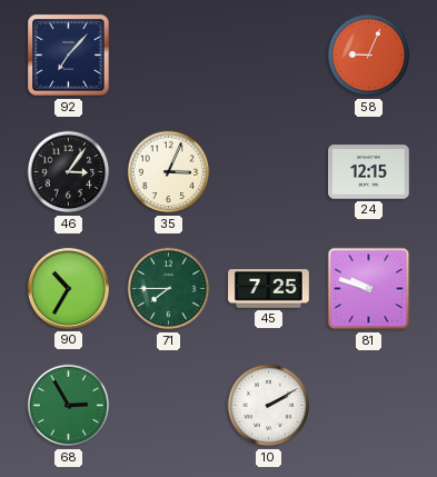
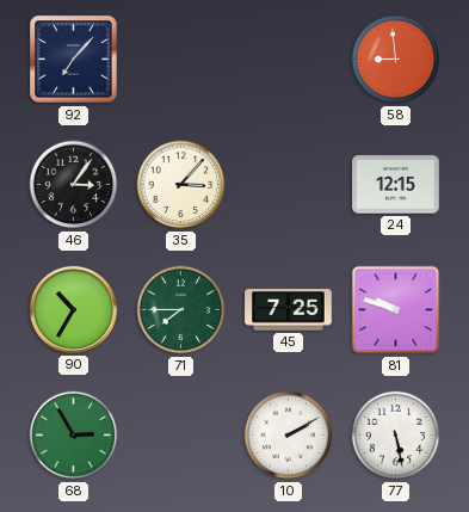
58: 9:04 -> 8:59 (396, 60)
35: 3:04 -> 3:07 (181, 185)
77: none -> 5:28 (396, 436)
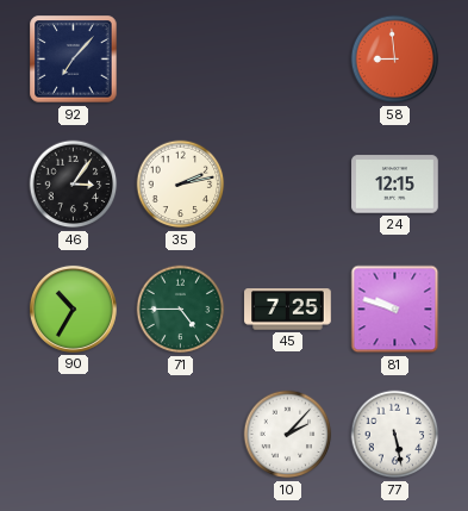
35: 3:07 -> 2:13 (181, 185)
71: 7:45 -> 4:45 (181, 310)
68: 2:55 -> none (74, 436)
10: 2:10 -> 2:07 (288, 435)
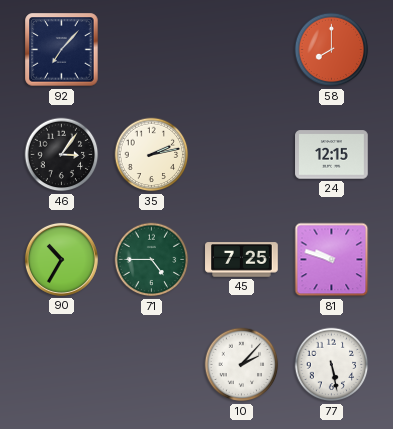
58: 8:59 -> 8:00 (332, 50)
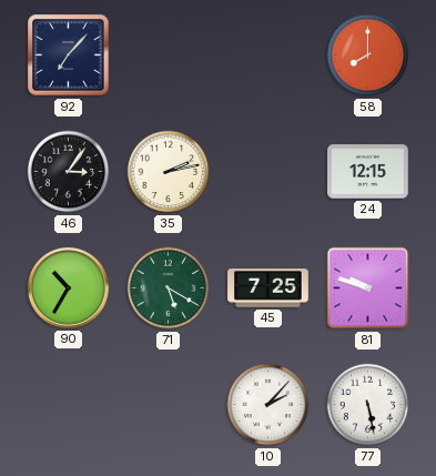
71: 4:45 -> 5:20 (169, 288)
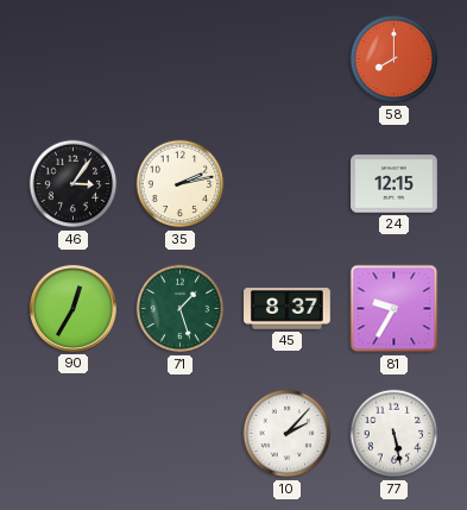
92: 7:07 -> none (69, 55)
90: 10:35 -> 12:35 (72, 308)
71: 5:20 -> 1:27 (181, 309)
45: 7:25 -> 8:37 (288, 309)
81: 9:48 -> 9:35 (395, 309)
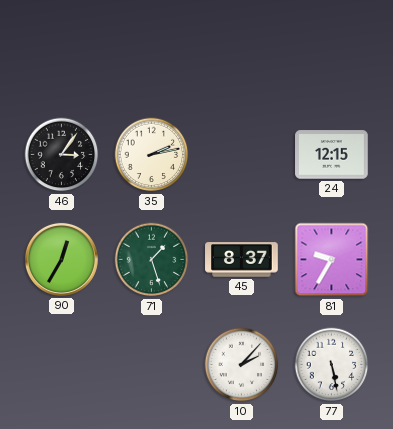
58: 8:00 -> none (395, 59)
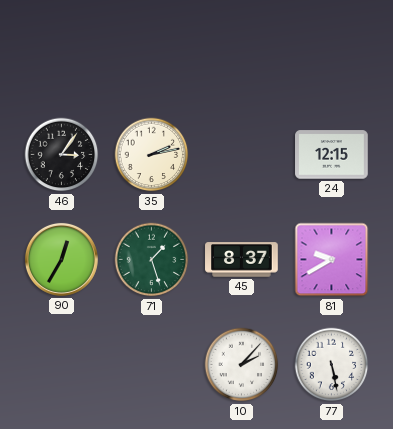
81: 9:35 -> 9:40 (332, 260)
